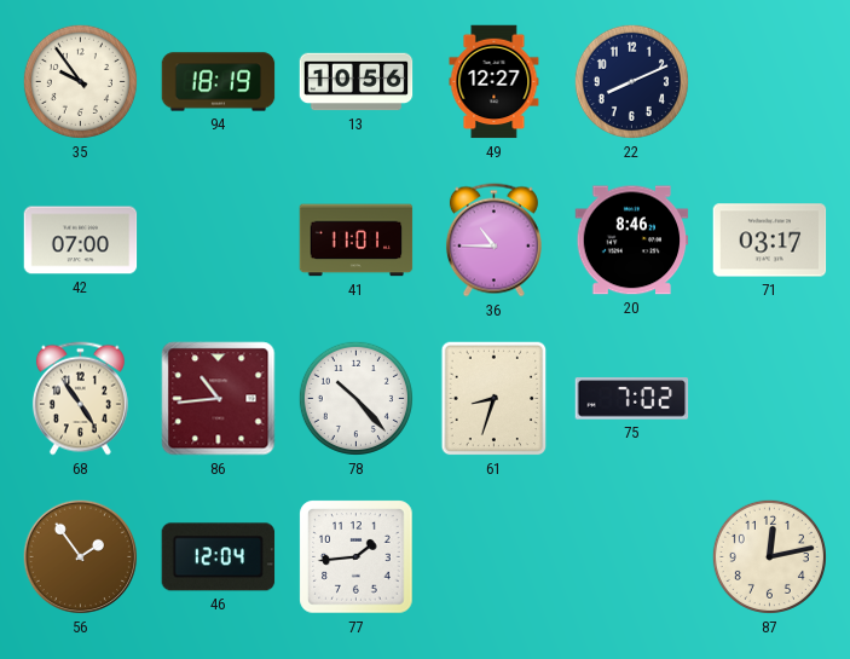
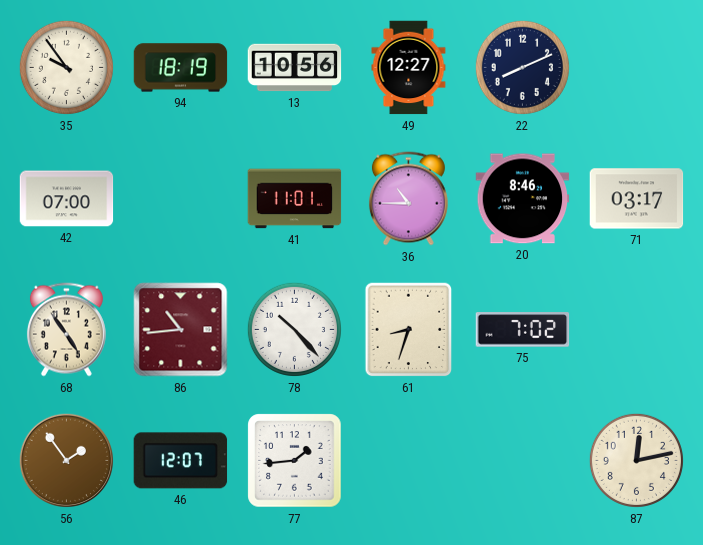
46: 12:04 -> 12:07 (181, 461)
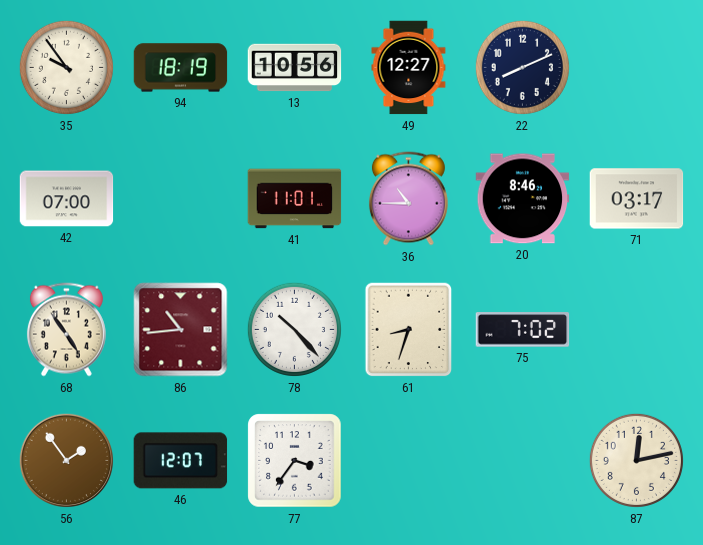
77: 1:44 -> 3:36 (295, 461)
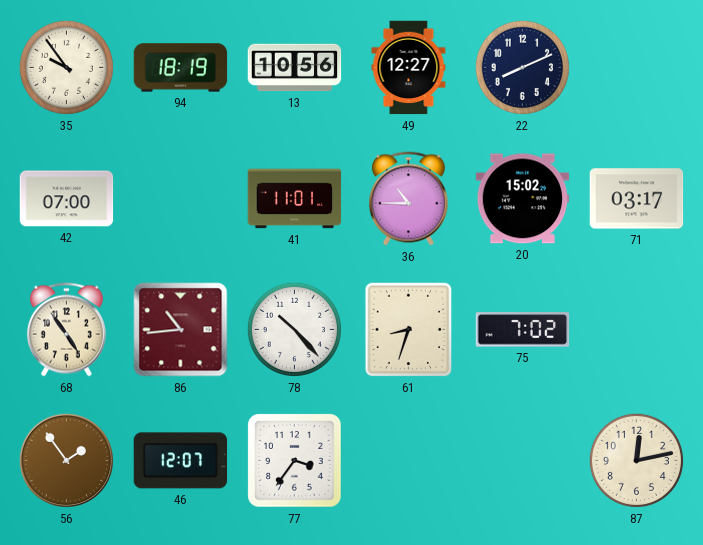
20: 8:46 -> 15:02 (523, 199)
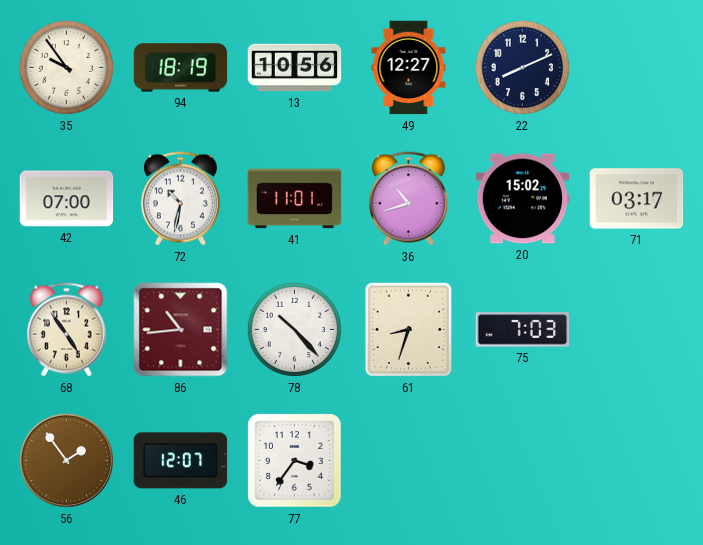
72: none -> 10:32 (180, 199)
36: 10:45 -> 10:42 (408, 199)
75: 7:02 -> 7:03 (523, 330)
87: 12:13 -> none (636, 460)
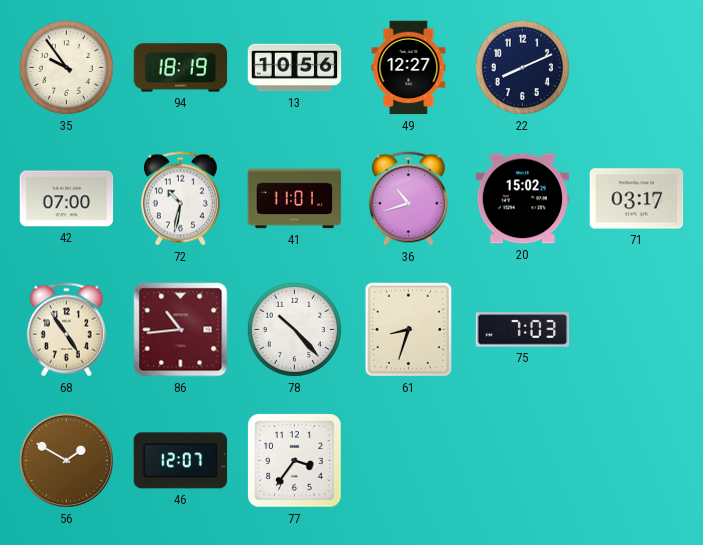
56: 1:54 -> 1:50 (67, 461)
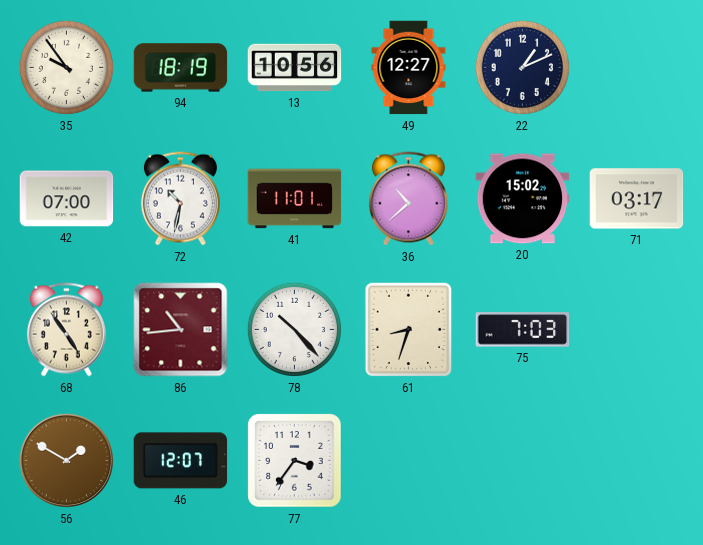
22: 8:11 -> 1:11 (522, 67)
36: 10:42 -> 10:38 (408, 199)
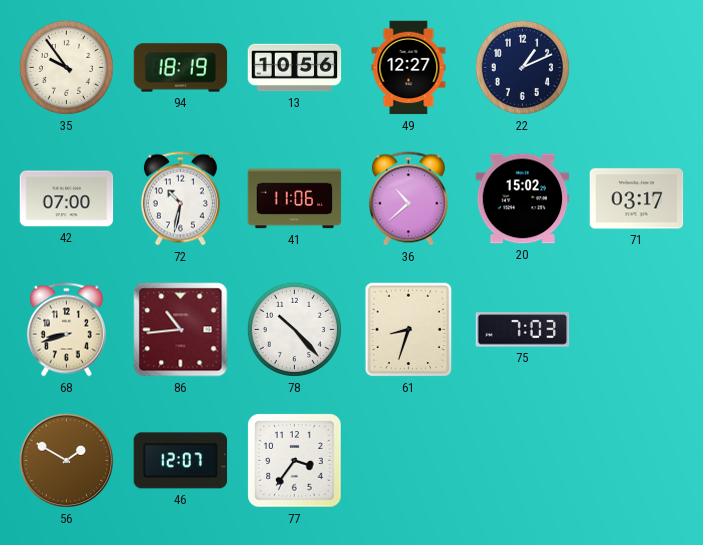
41: 11:01 -> 11:06 (295, 199)
68: 4:54 -> 8:42 (66, 330)
